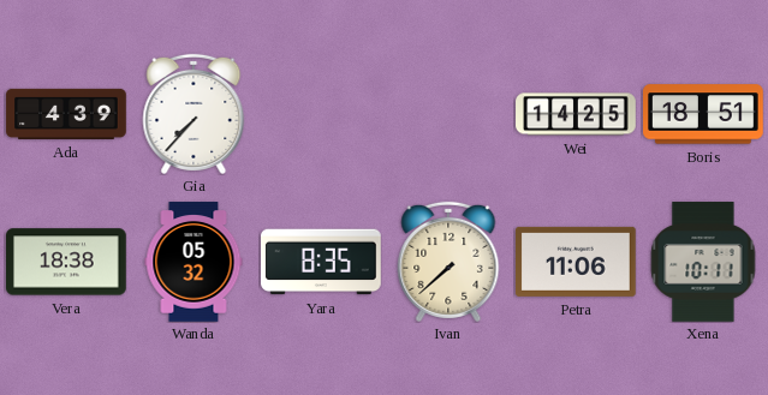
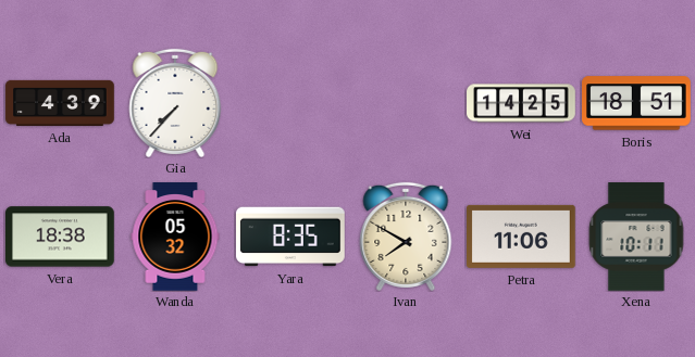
Ivan: 7:38 -> 7:50 (406, 237)
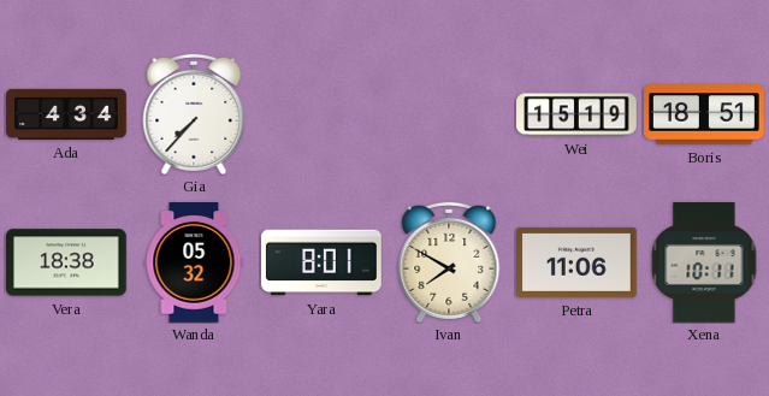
Ada: 4:39 -> 4:34 (66, 114)
Wei: 14:25 -> 15:19 (576, 114)
Yara: 8:35 -> 8:01 (323, 262)
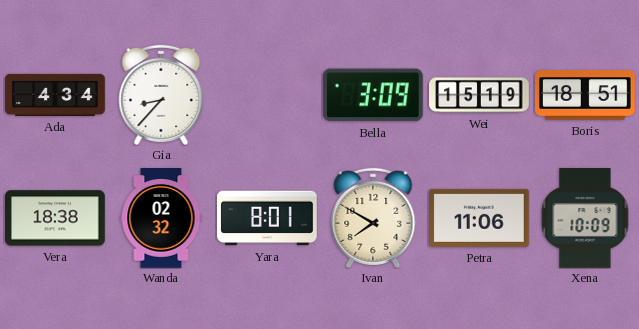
Gia: 7:37 -> 8:37 (161, 95)
Bella: none -> 3:09 (373, 95)
Wanda: 05:32 -> 02:32 (161, 218)
Xena: 10:11 -> 10:09 (585, 218)
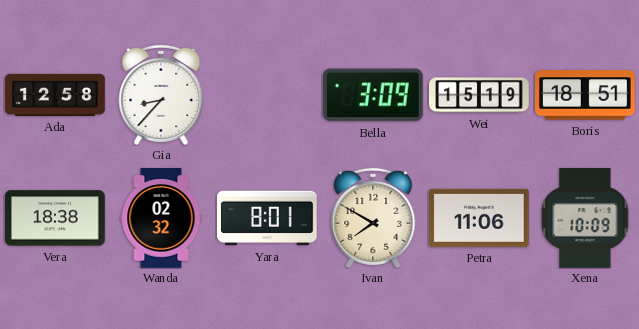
Ada: 4:34 -> 12:58 (55, 95)
